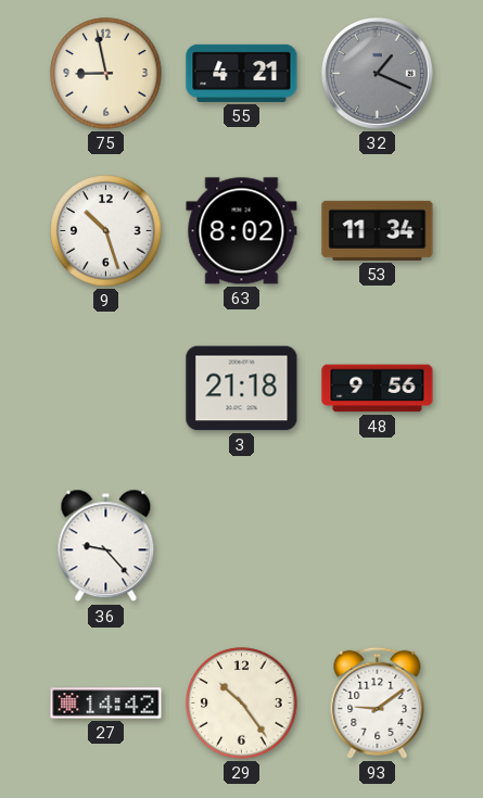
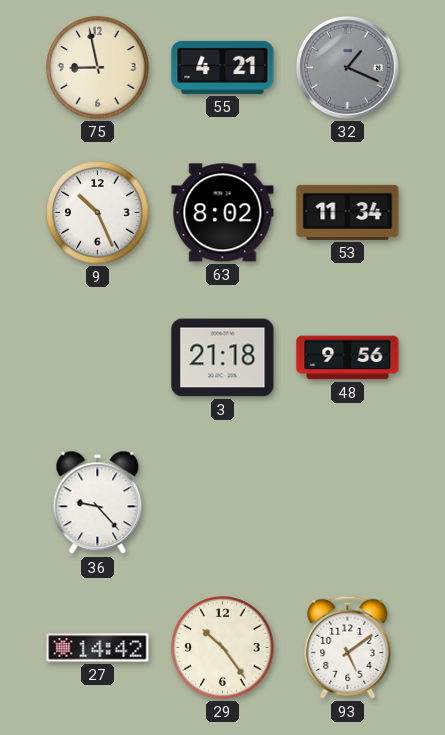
9: 10:27 -> 10:26 (98, 213)
93: 9:09 -> 5:09 (348, 647)
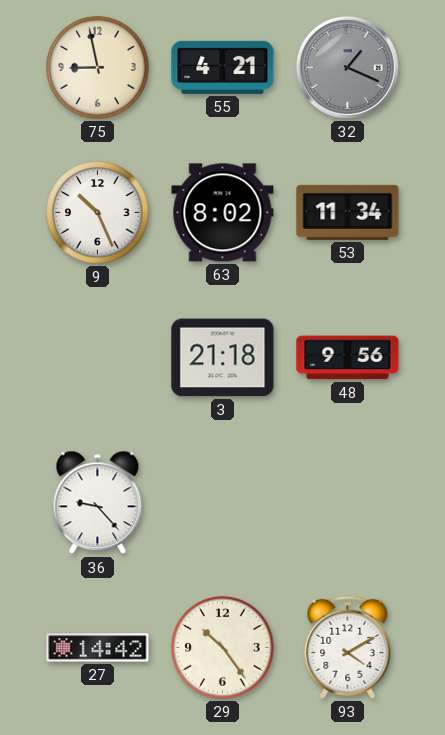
93: 5:09 -> 4:10 (348, 647)
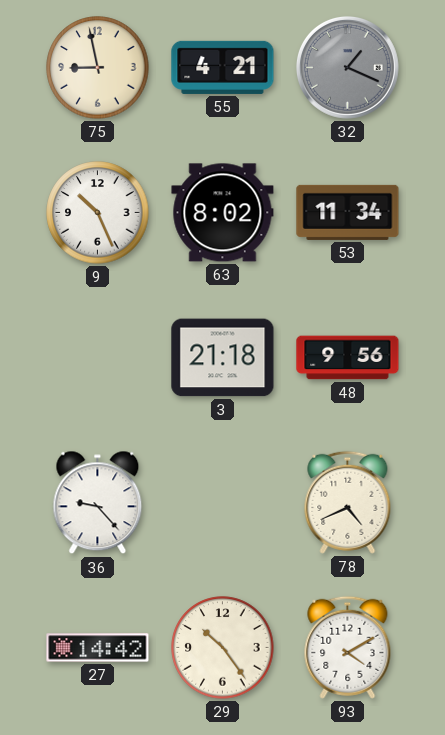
78: none -> 4:41 (348, 502)
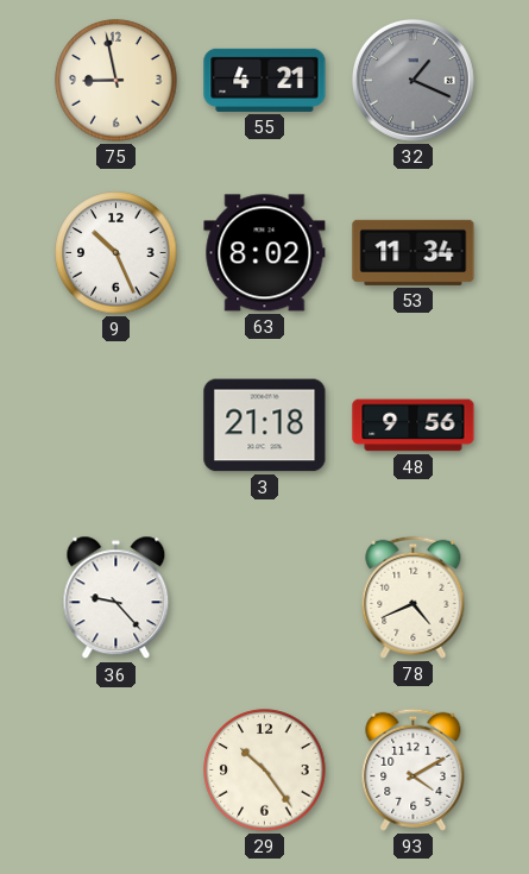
27: 14:42 -> none (98, 648)
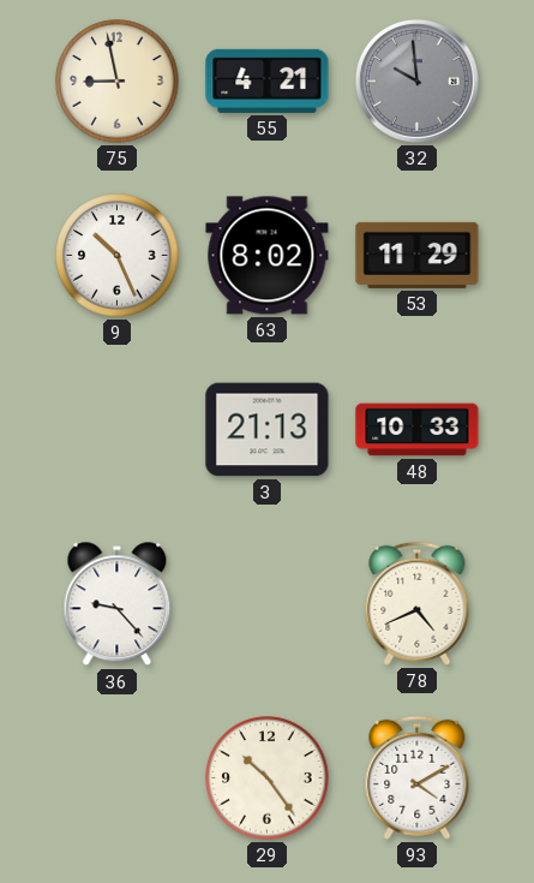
32: 1:19 -> 9:59 (416, 80)
53: 11:34 -> 11:29 (418, 255)
3: 21:18 -> 21:13 (268, 430)
48: 9:56 -> 10:33 (418, 430)
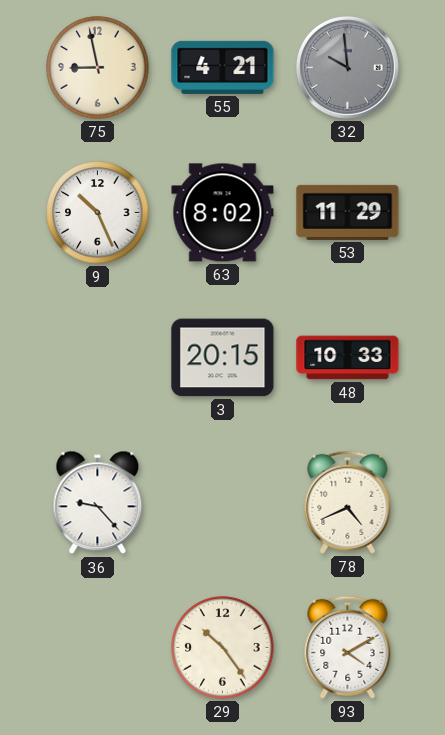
3: 21:13 -> 20:15 (223, 358)
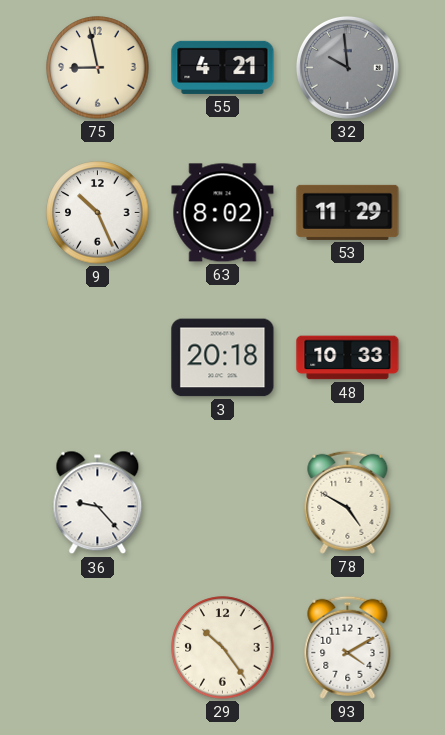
3: 20:15 -> 20:18 (223, 358)
78: 4:41 -> 4:50 (348, 502)
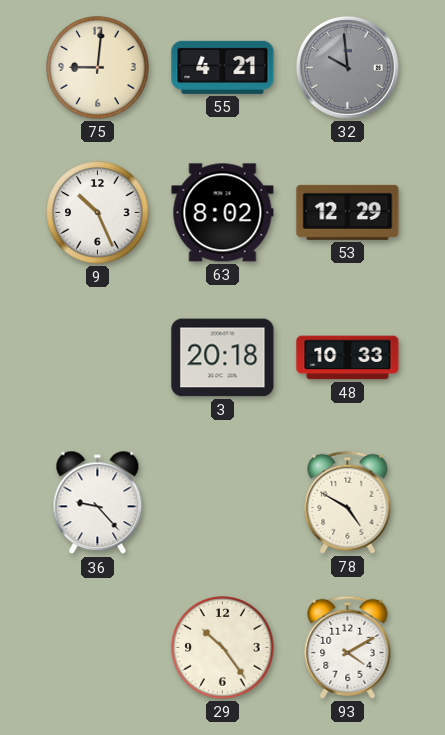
75: 8:58 -> 9:01 (98, 68)
53: 11:29 -> 12:29 (348, 212)
